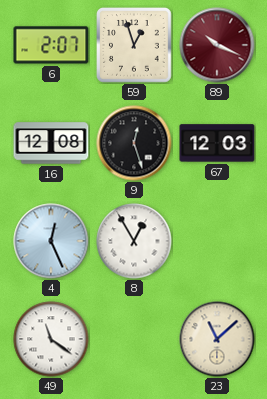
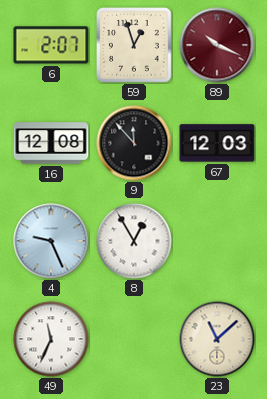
9: 12:27 -> 11:53 (134, 143)
4: 12:26 -> 9:26 (51, 241)
49: 11:21 -> 11:34 (51, 339)
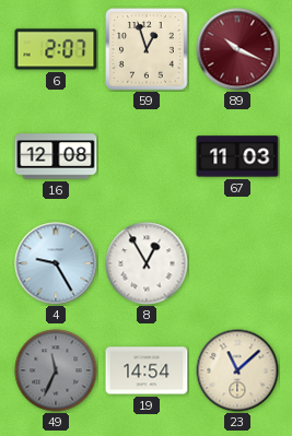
9: 11:53 -> none (134, 143)
67: 12:03 -> 11:03 (237, 156)
4: 9:26 -> 9:25 (56, 263)
49 dial: white -> grey (56, 370)
19: none -> 14:54 (147, 370)
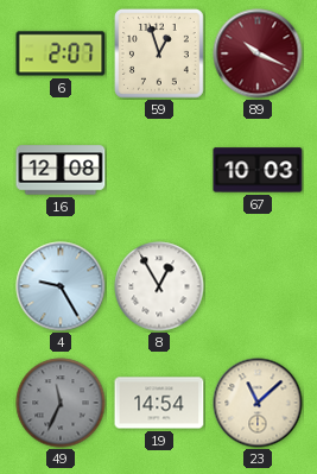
67: 11:03 -> 10:03 (258, 170)
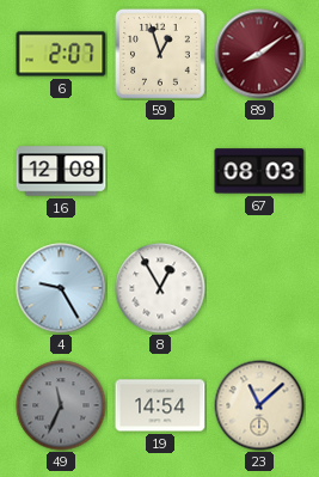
89: 10:19 -> 8:09 (259, 54)
67: 10:03 -> 08:03 (259, 171)
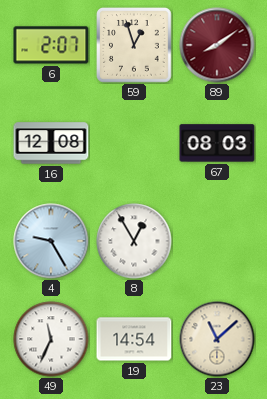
49 dial: grey -> white (51, 339)
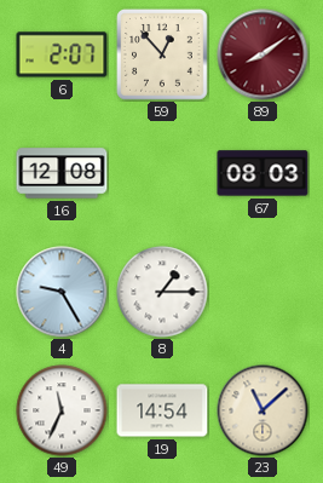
59: 12:57 -> 12:53 (163, 56)
8: 12:55 -> 1:15 (162, 292)
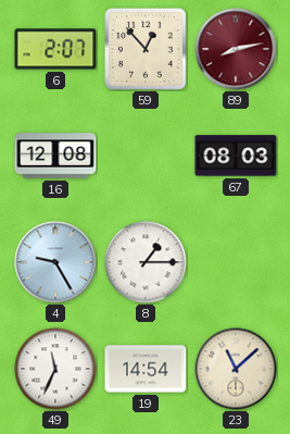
89: 8:09 -> 8:13 (236, 49)
